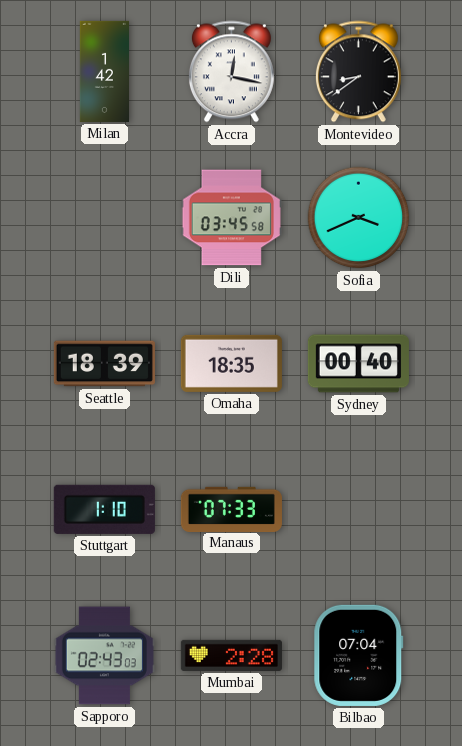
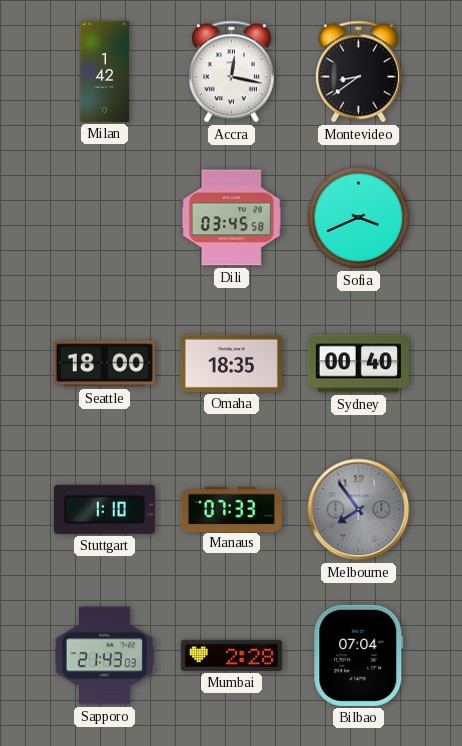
Seattle: 18:39 -> 18:00 (104, 364)
Melbourne: none -> 7:54 (359, 510)
Sapporo: 02:43 -> 21:43 (104, 656)
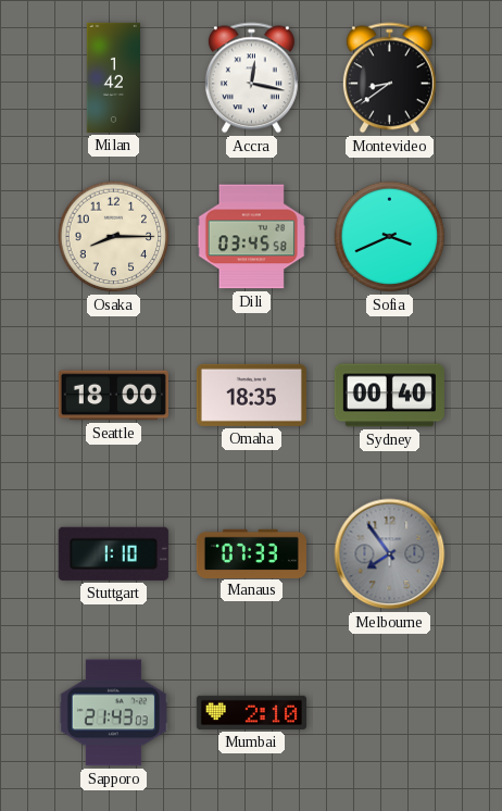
Osaka: none -> 8:15 (114, 237)
Mumbai: 2:28 -> 2:10 (251, 712)
Bilbao: 07:04 -> none (359, 655)
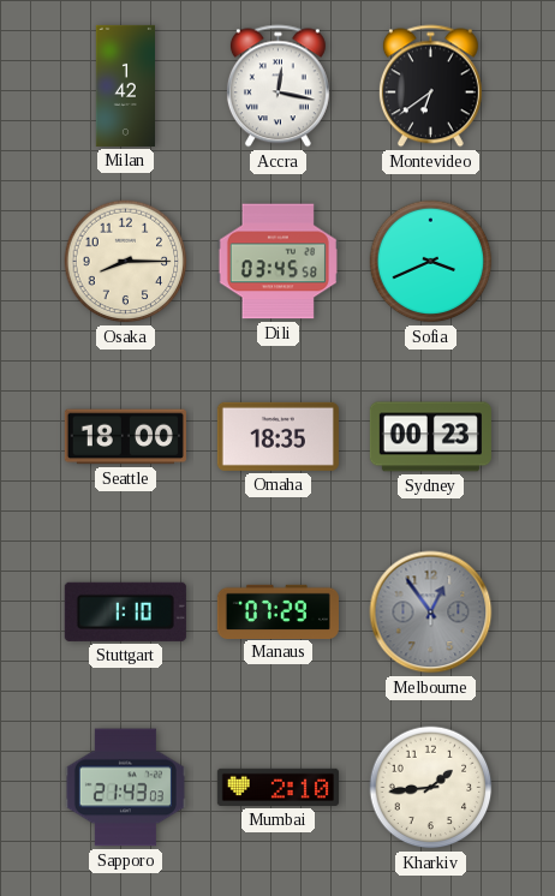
Montevideo: 8:39 -> 6:39 (430, 86)
Sydney: 00:40 -> 00:23 (430, 437)
Manaus: 07:33 -> 07:29 (277, 611)
Melbourne: 7:54 -> 12:54 (431, 613)
Kharkiv: none -> 1:44 (431, 788)
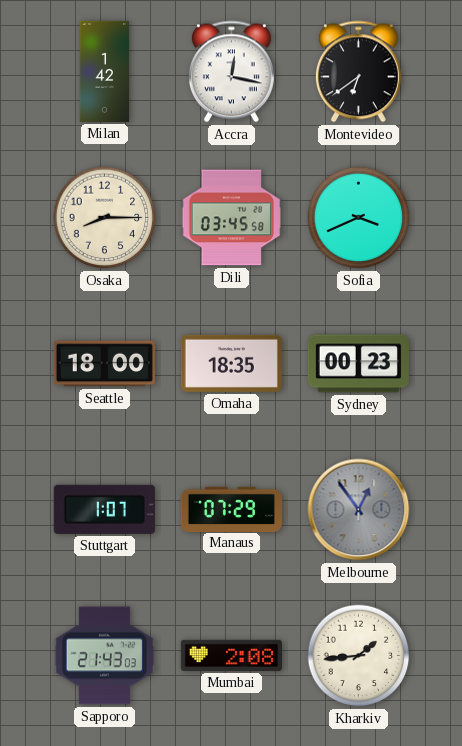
Stuttgart: 1:10 -> 1:07 (104, 509)
Mumbai: 2:10 -> 2:08 (231, 655)
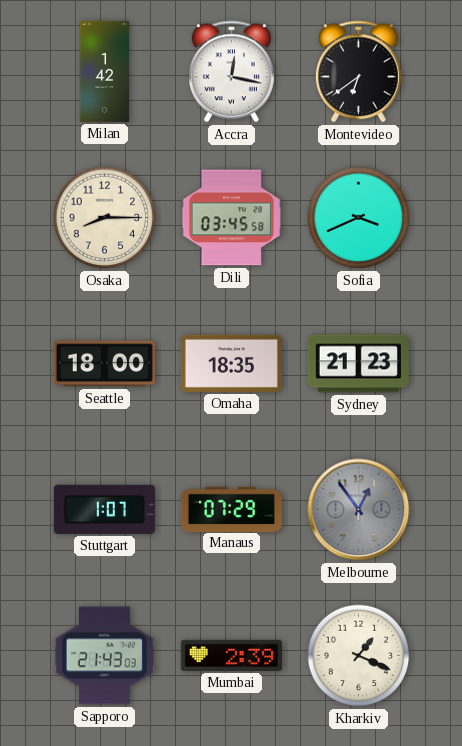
Sydney: 00:23 -> 21:23 (358, 364)
Mumbai: 2:08 -> 2:39 (231, 655)
Kharkiv: 1:44 -> 1:19 (359, 656)
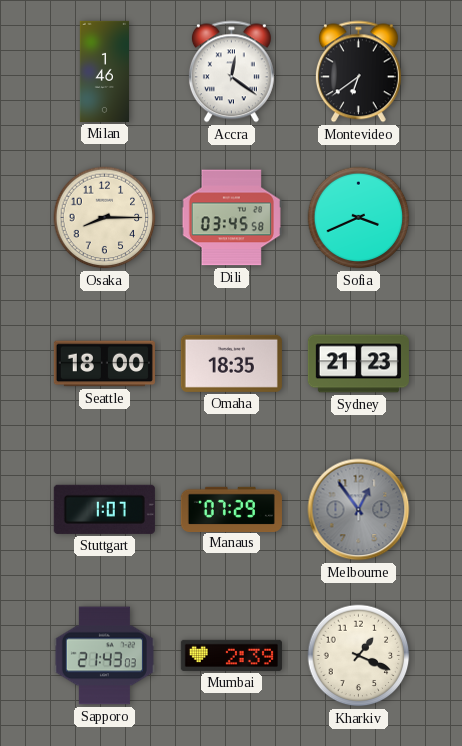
Milan: 1:42 -> 1:46 (104, 71)
Accra: 12:17 -> 12:21 (231, 72)
